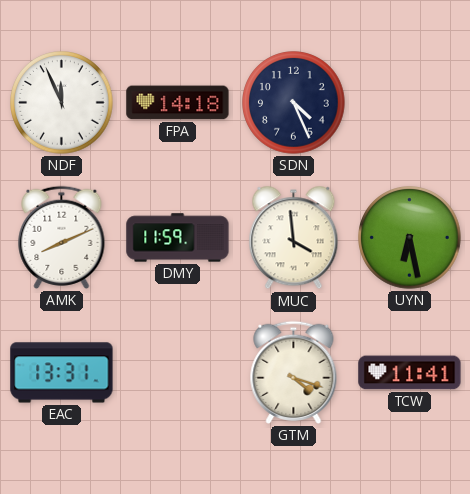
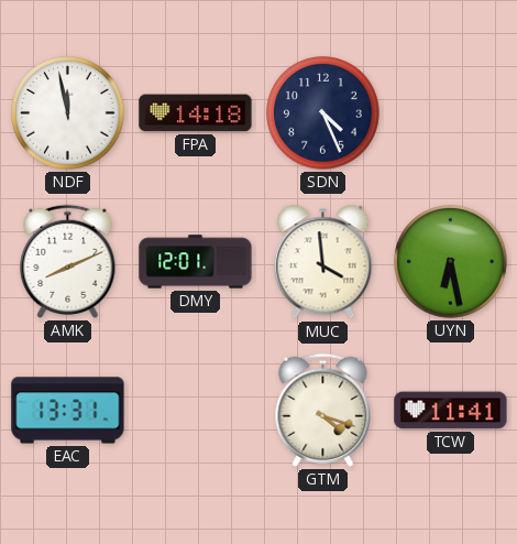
NDF: 11:56 -> 11:58 (68, 113)
DMY: 11:59 -> 12:01 (196, 262)
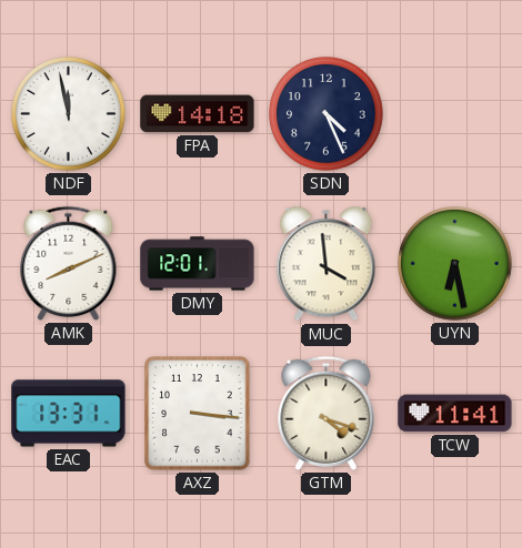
AXZ: none -> 3:16 (198, 414)
